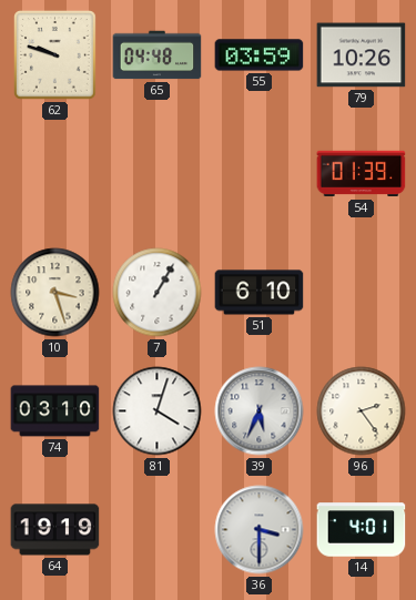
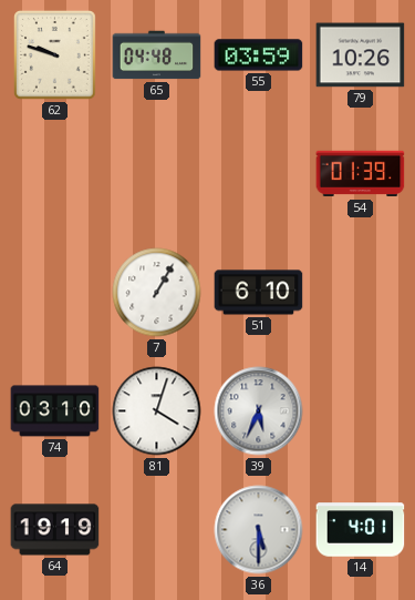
10: 3:27 -> none (55, 293)
96: 2:24 -> none (362, 411)
36: 3:30 -> 5:30 (259, 530)
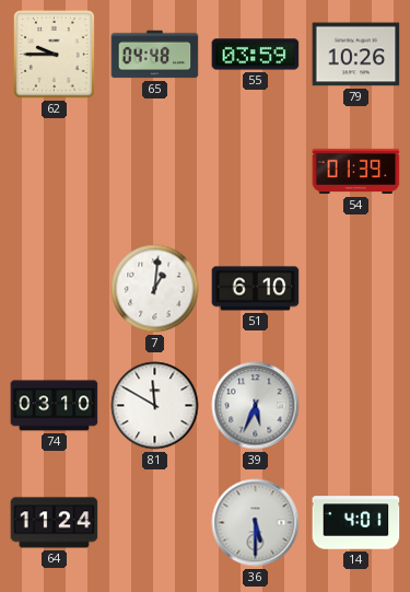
62: 9:48 -> 9:45 (55, 55)
7: 1:05 -> 1:01 (155, 289)
81: 4:03 -> 11:50 (155, 406)
64: 19:19 -> 11:24 (55, 523)
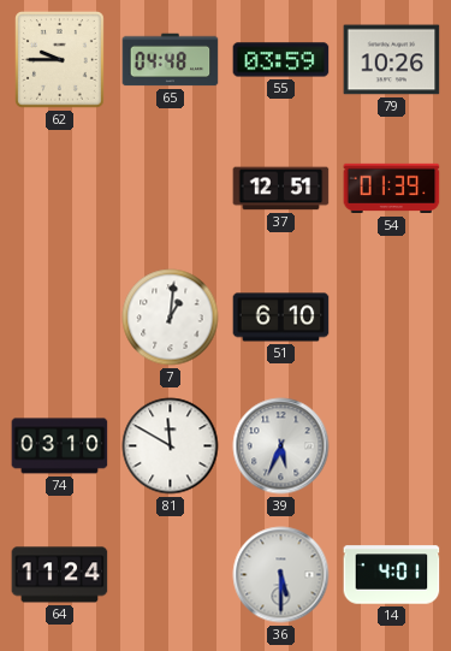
37: none -> 12:51 (281, 189)
